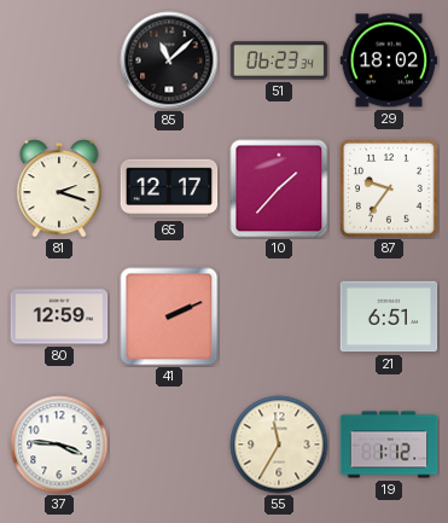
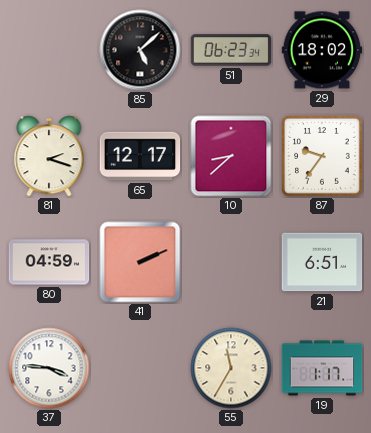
85: 11:08 -> 5:08 (140, 50)
10: 1:37 -> 8:38 (231, 156)
80: 12:59 -> 04:59 (49, 262)
19: 1:12 -> 1:17 (322, 368)
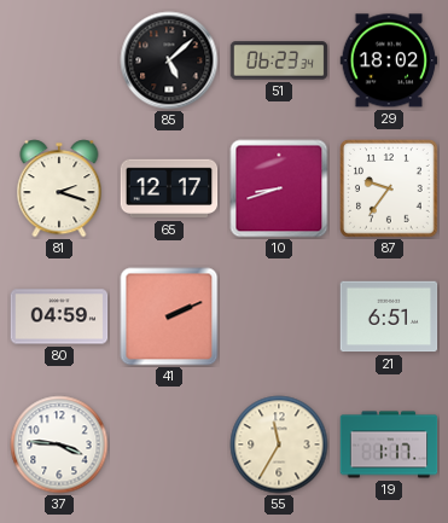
10: 8:38 -> 8:42 (279, 188)
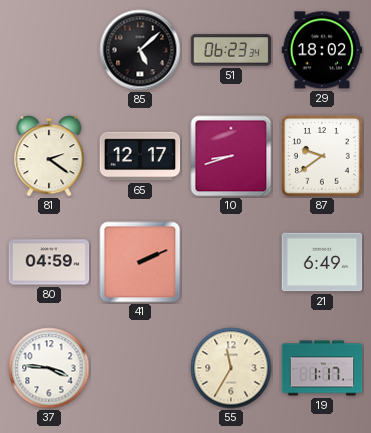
81: 2:18 -> 2:21 (49, 156)
87: 9:36 -> 9:39 (322, 156)
21: 6:51 -> 6:49 (322, 262)
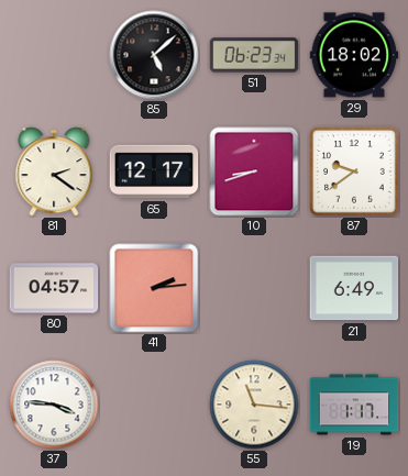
80: 04:59 -> 04:57 (54, 288)
41: 2:11 -> 2:14 (154, 288)
55: 11:35 -> 11:16 (254, 405)
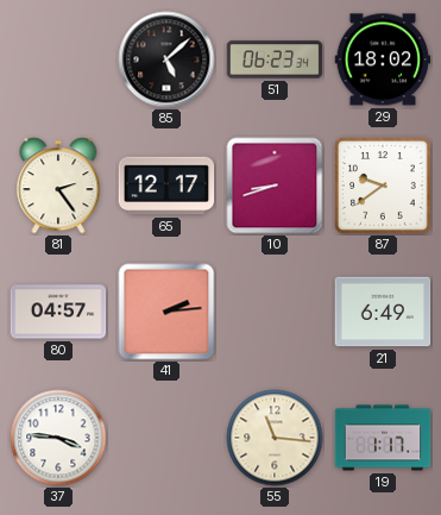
81: 2:21 -> 2:24 (58, 186)
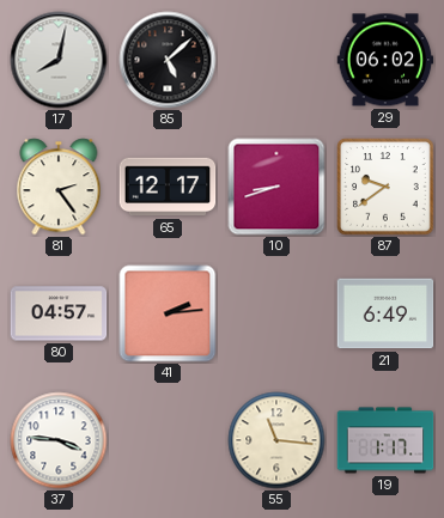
17: none -> 8:02 (59, 60)
51: 06:23 -> none (275, 59)
29: 18:02 -> 06:02 (385, 60)
